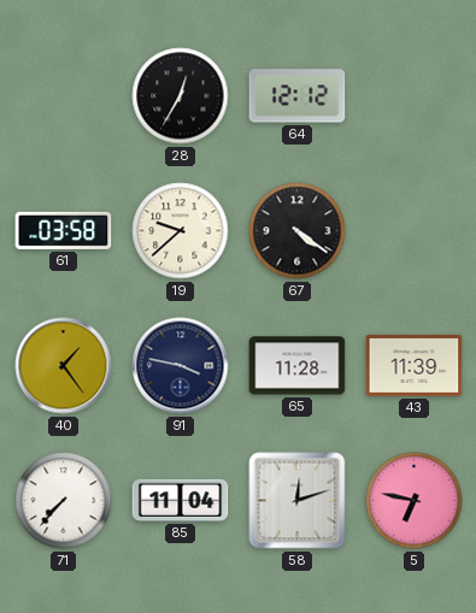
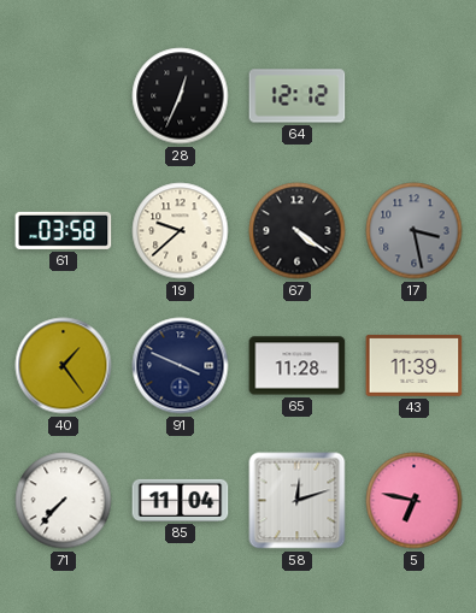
28: 12:35 -> 12:34 (181, 96)
17: none -> 3:28 (415, 231)
91: 3:47 -> 3:49 (181, 366)
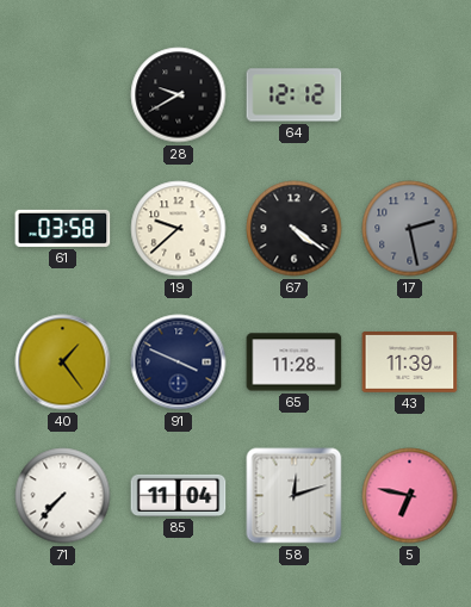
28: 12:34 -> 9:40 (179, 95)
17: 3:28 -> 2:28 (410, 229)
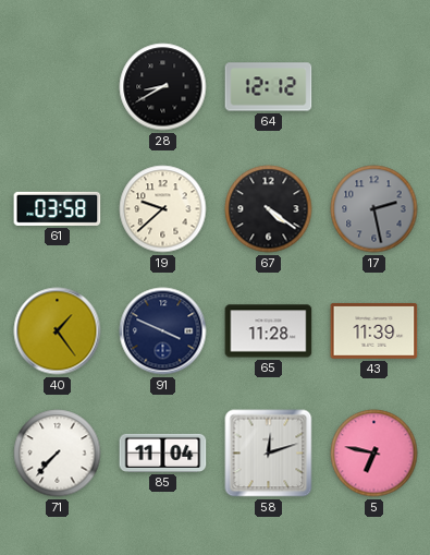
28: 9:40 -> 8:40 (163, 87)
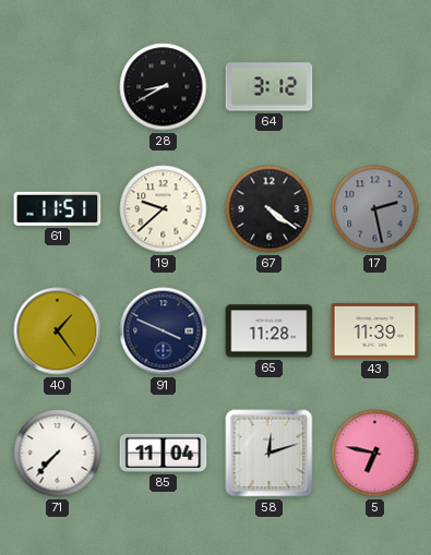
64: 12:12 -> 3:12 (270, 87)
61: 03:58 -> 11:51 (58, 208)
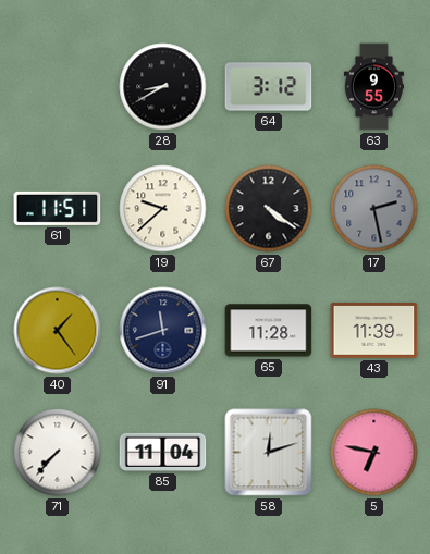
63: none -> 9:55 (373, 87)
91: 3:49 -> 11:42 (163, 331)
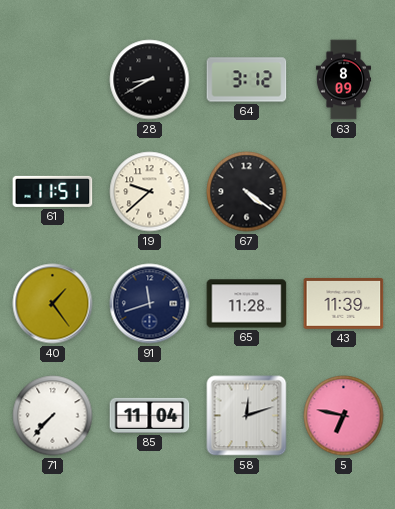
63: 9:55 -> 8:09 (343, 80)
17: 2:28 -> none (374, 209)
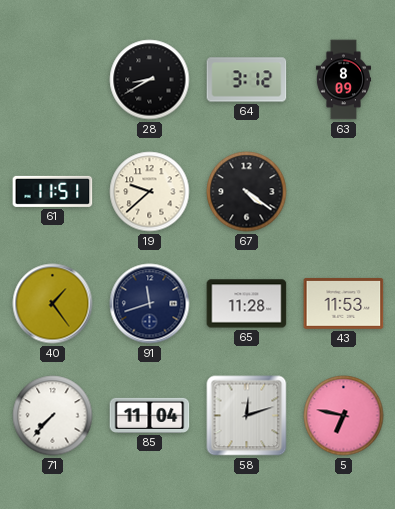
43: 11:39 -> 11:53 (344, 303)
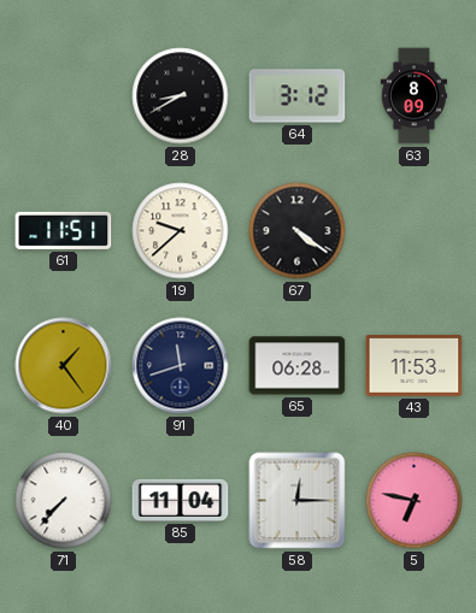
65: 11:28 -> 06:28 (298, 366)
58: 12:12 -> 12:15 (298, 501)
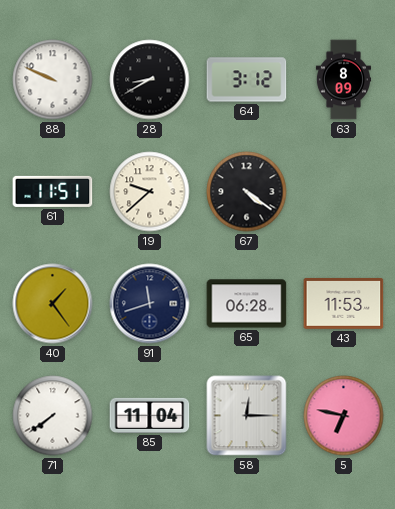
88: none -> 9:49 (53, 80)
71: 7:37 -> 7:39 (53, 416)
